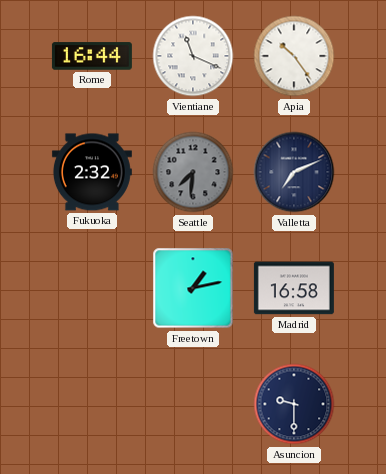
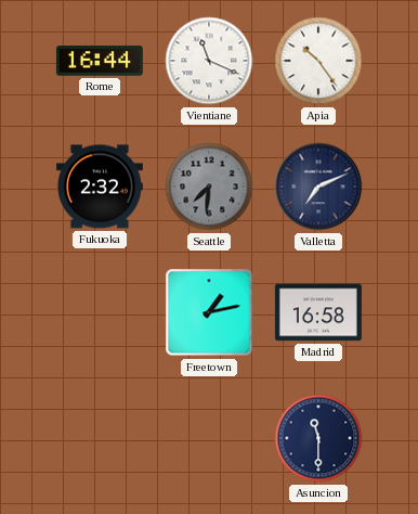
Asuncion: 9:30 -> 11:30 (318, 438)
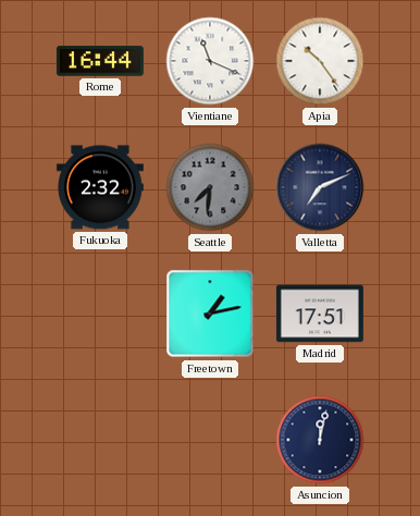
Madrid: 16:58 -> 17:51 (320, 314)
Asuncion: 11:30 -> 12:02 (320, 440)
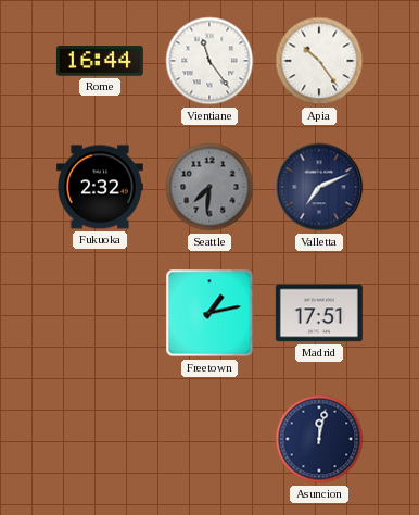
Vientiane: 11:19 -> 11:24 (210, 61)
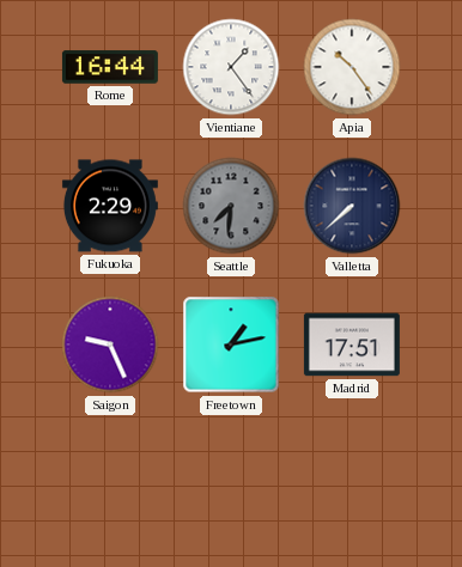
Vientiane: 11:24 -> 1:24 (231, 67)
Fukuoka: 2:32 -> 2:29 (110, 206)
Valletta: 7:11 -> 7:38 (352, 206)
Saigon: none -> 9:26 (110, 345)
Asuncion: 12:02 -> none (319, 439)
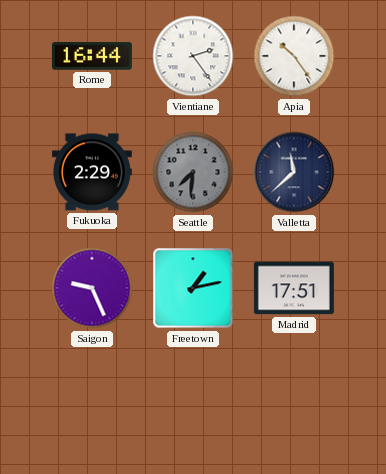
Vientiane: 1:24 -> 2:24 (193, 56)
Valletta: 7:38 -> 11:38 (294, 172)
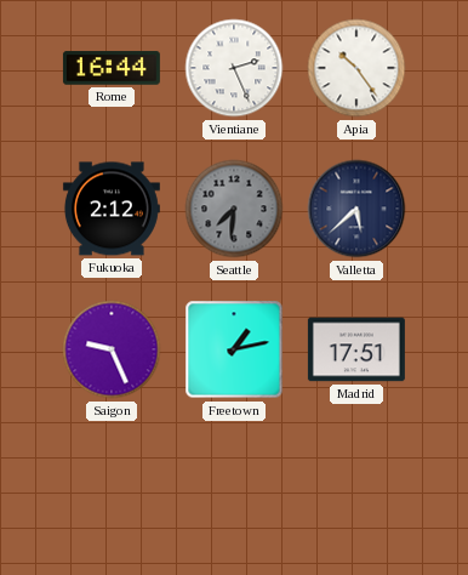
Vientiane: 2:24 -> 2:26 (234, 68)
Fukuoka: 2:29 -> 2:12 (112, 209)
Valletta: 11:38 -> 5:38 (356, 209)
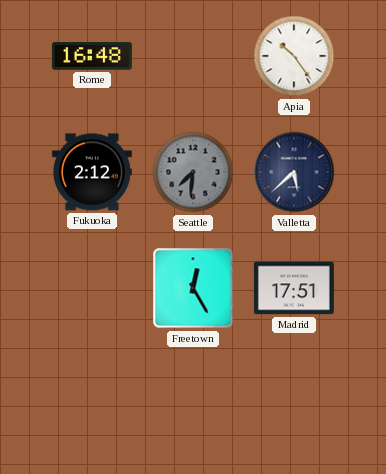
Rome: 16:44 -> 16:48 (92, 56)
Vientiane: 2:26 -> none (234, 68)
Saigon: 9:26 -> none (112, 349)
Freetown: 1:13 -> 12:25 (193, 288)
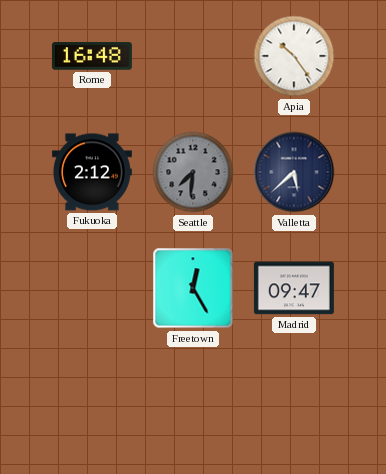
Madrid: 17:51 -> 09:47 (294, 288)
